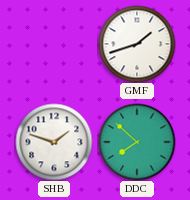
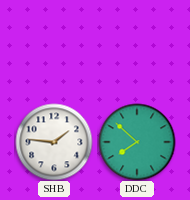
GMF: 1:42 -> none (137, 44)
SHB: 1:48 -> 1:46 (54, 142)
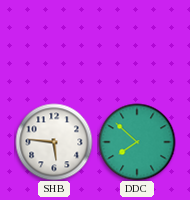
SHB: 1:46 -> 5:46 (54, 142)
